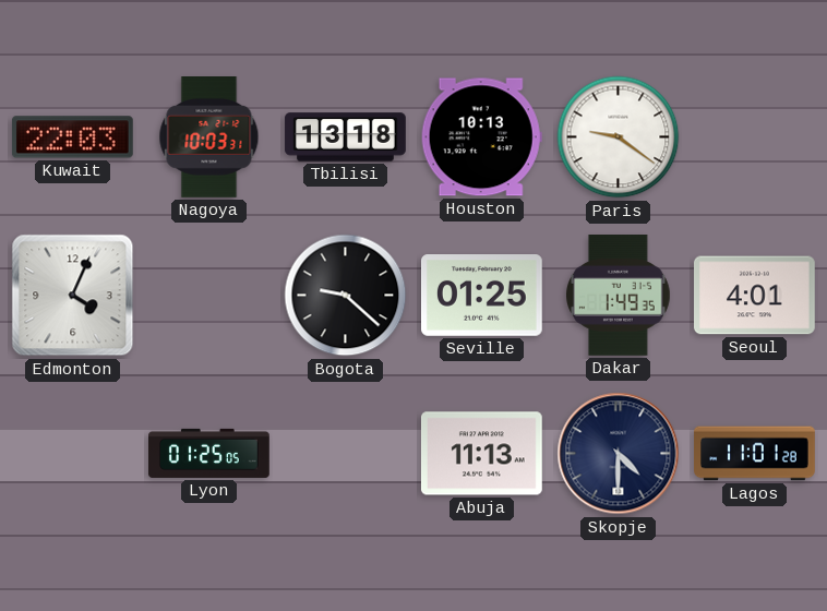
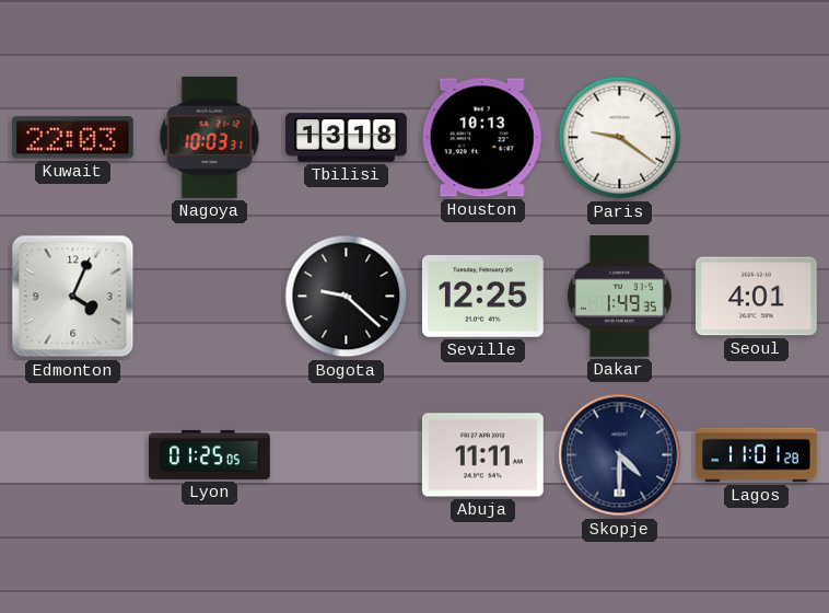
Seville: 01:25 -> 12:25 (483, 297)
Abuja: 11:13 -> 11:11 (482, 455)
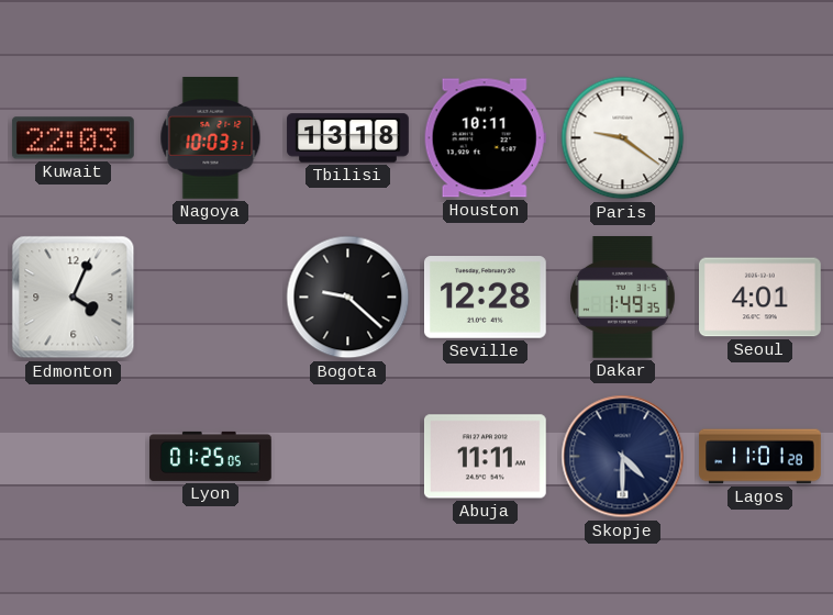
Houston: 10:13 -> 10:11 (485, 138)
Seville: 12:25 -> 12:28 (486, 298)
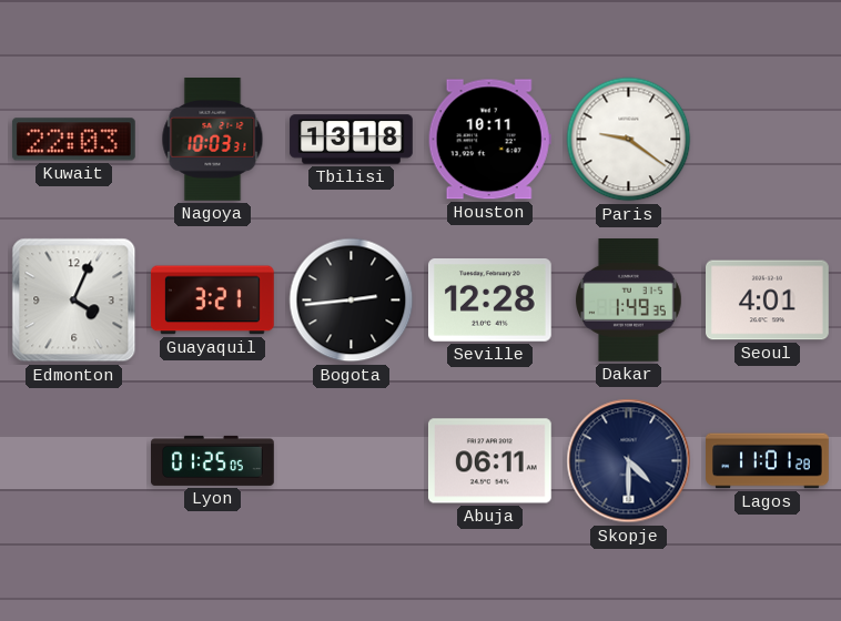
Guayaquil: none -> 3:21 (212, 301)
Bogota: 9:22 -> 2:44 (352, 301)
Abuja: 11:11 -> 06:11 (489, 461)
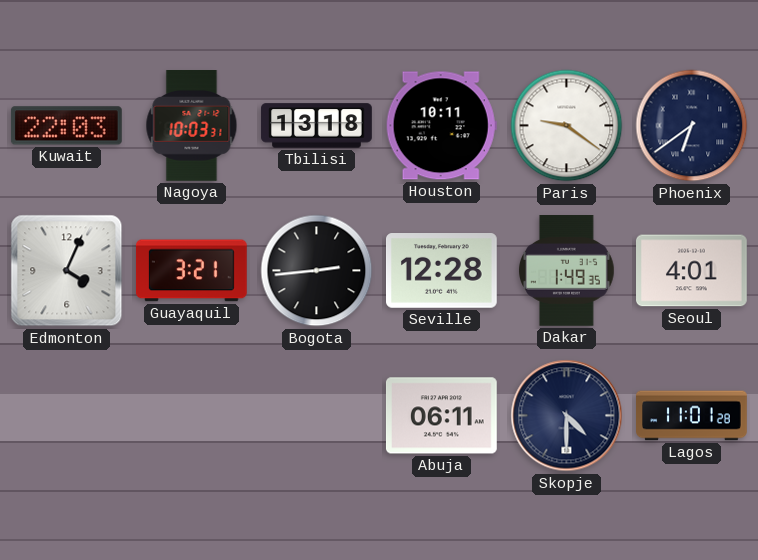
Phoenix: none -> 6:39 (692, 126)
Lyon: 01:25 -> none (213, 460)
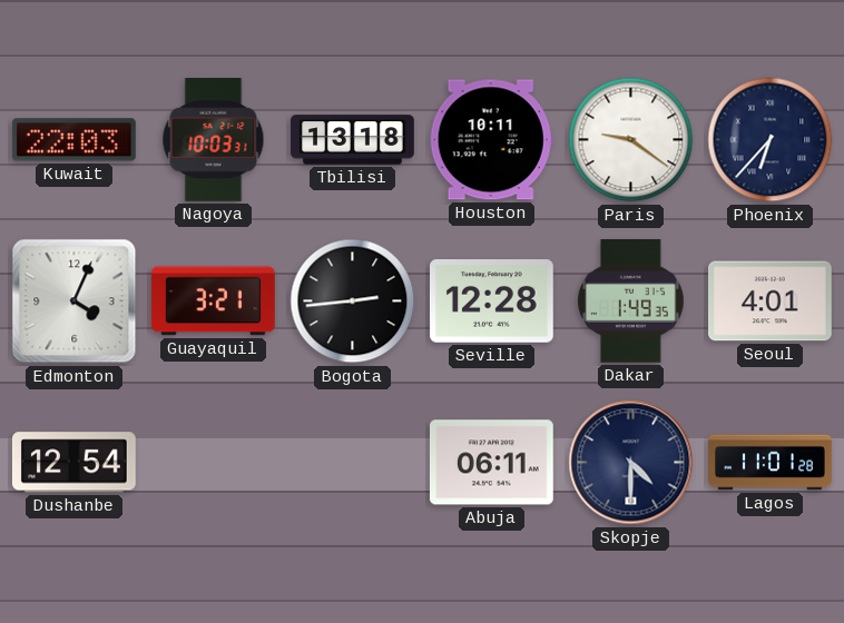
Phoenix: 6:39 -> 6:37 (771, 140)
Dushanbe: none -> 12:54 (73, 463)
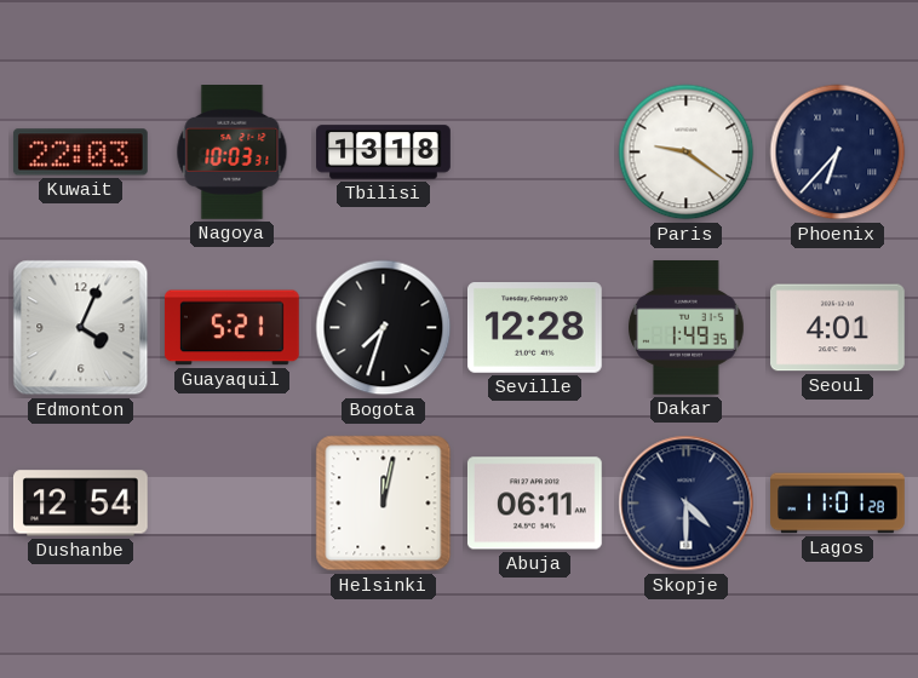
Houston: 10:11 -> none (491, 140)
Guayaquil: 3:21 -> 5:21 (231, 328)
Bogota: 2:44 -> 7:33 (384, 328)
Helsinki: none -> 12:02 (384, 504)
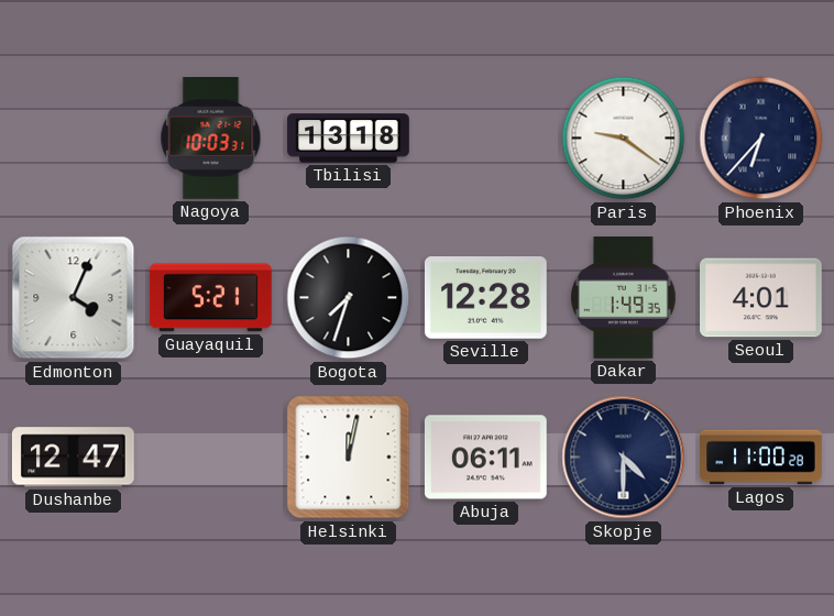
Kuwait: 22:03 -> none (80, 153)
Dushanbe: 12:54 -> 12:47 (73, 458)
Lagos: 11:01 -> 11:00 (761, 458)
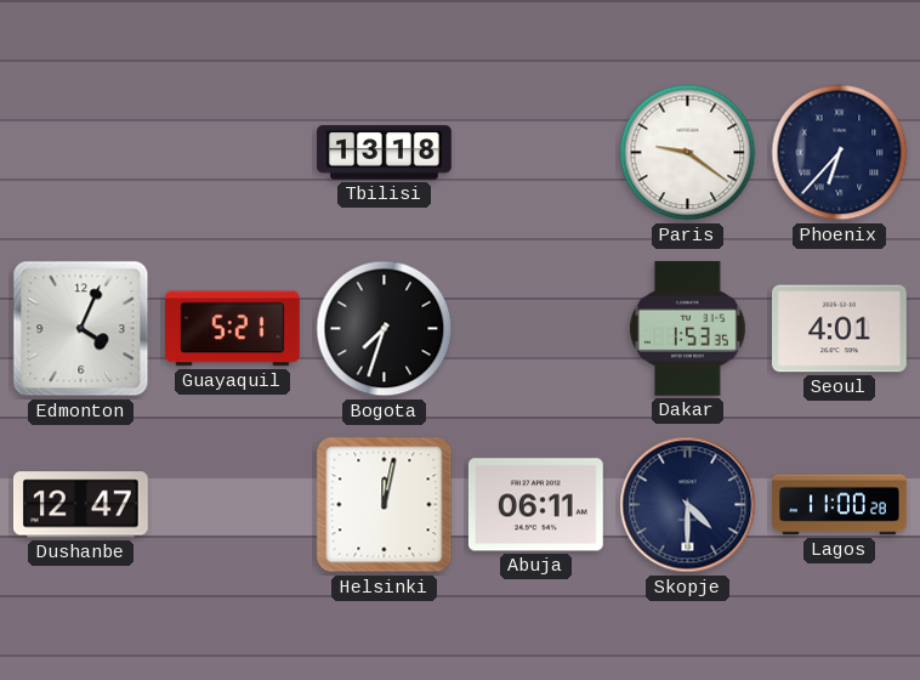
Nagoya: 10:03 -> none (211, 139)
Seville: 12:28 -> none (486, 298)
Dakar: 1:49 -> 1:53 (688, 329)
